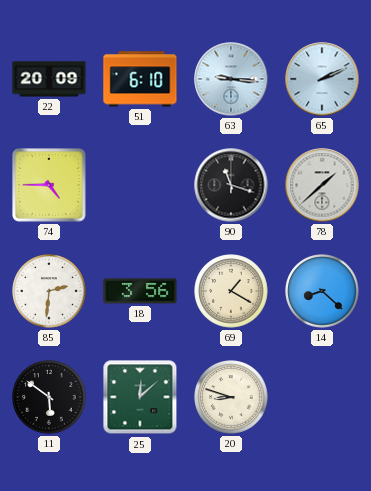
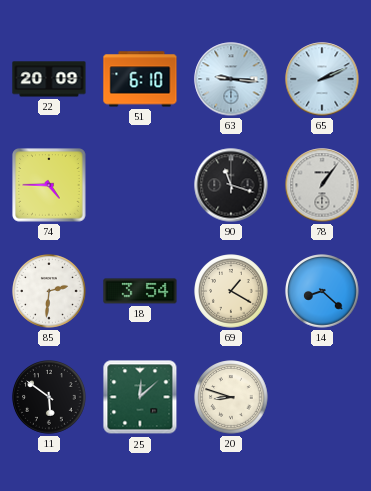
78: 1:38 -> 1:06 (322, 185)
18: 3:56 -> 3:54 (140, 291)
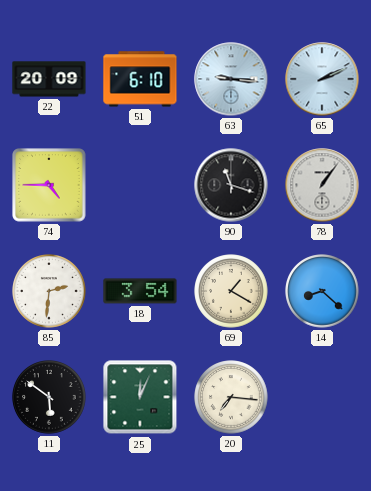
25: 12:08 -> 12:04 (140, 397)
20: 8:48 -> 7:16 (231, 397)
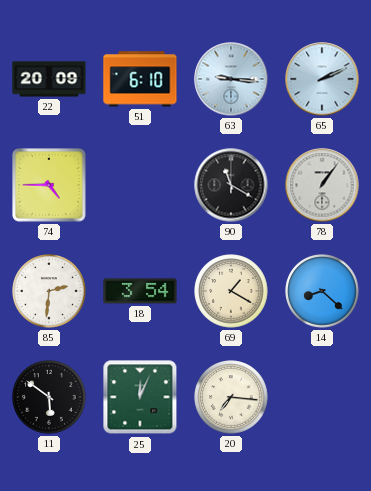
90: 11:18 -> 11:20 (231, 185)
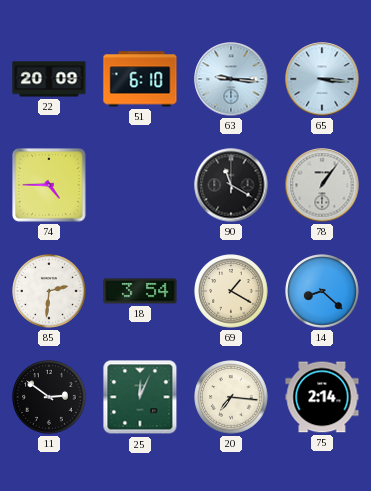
65: 2:11 -> 3:16 (322, 79)
11: 5:51 -> 2:51 (49, 397)
75: none -> 2:14 (322, 397)
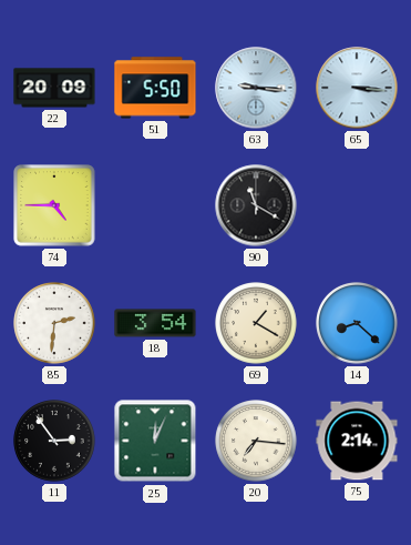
51: 6:10 -> 5:50 (155, 88)
78: 1:06 -> none (322, 185)
11: 2:51 -> 2:54 (54, 441)
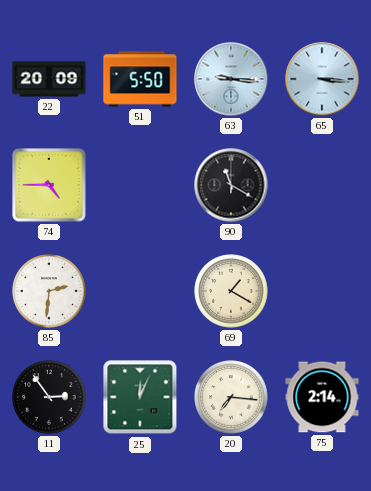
18: 3:54 -> none (155, 323)
14: 8:22 -> none (357, 323)
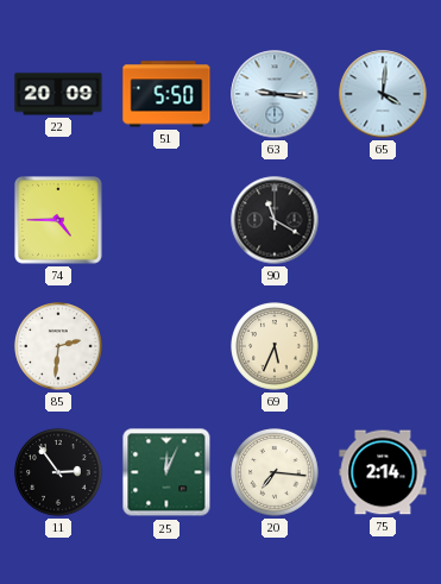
65: 3:16 -> 4:01 (383, 94)
69: 1:20 -> 5:34 (275, 346)
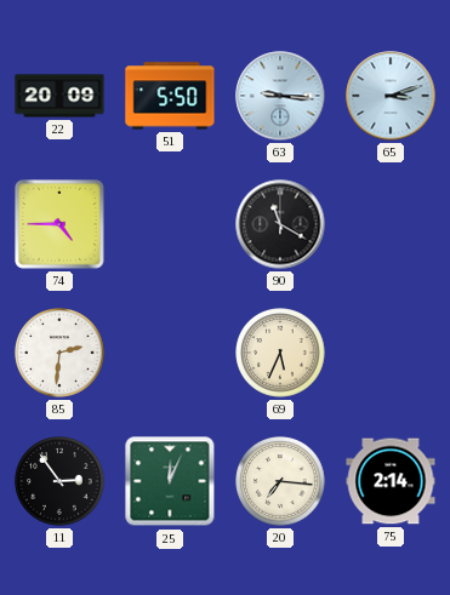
65: 4:01 -> 3:12 (391, 96)
